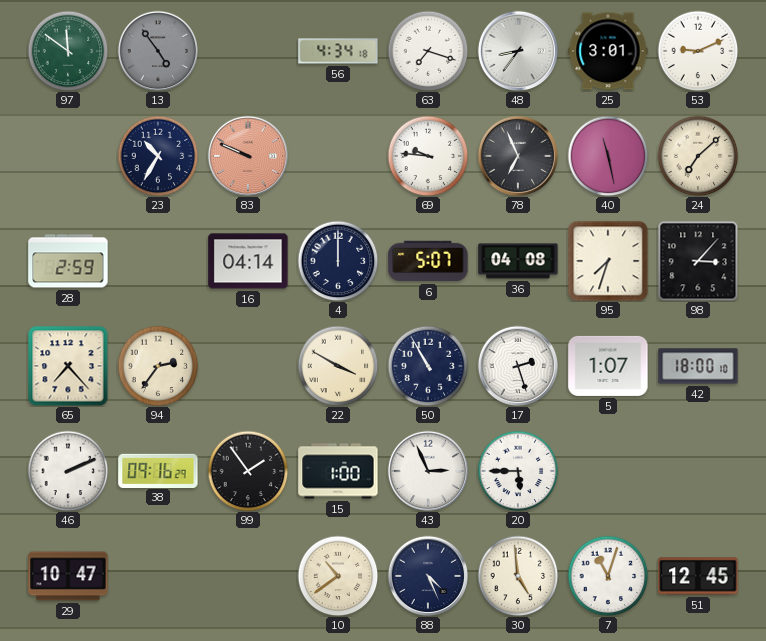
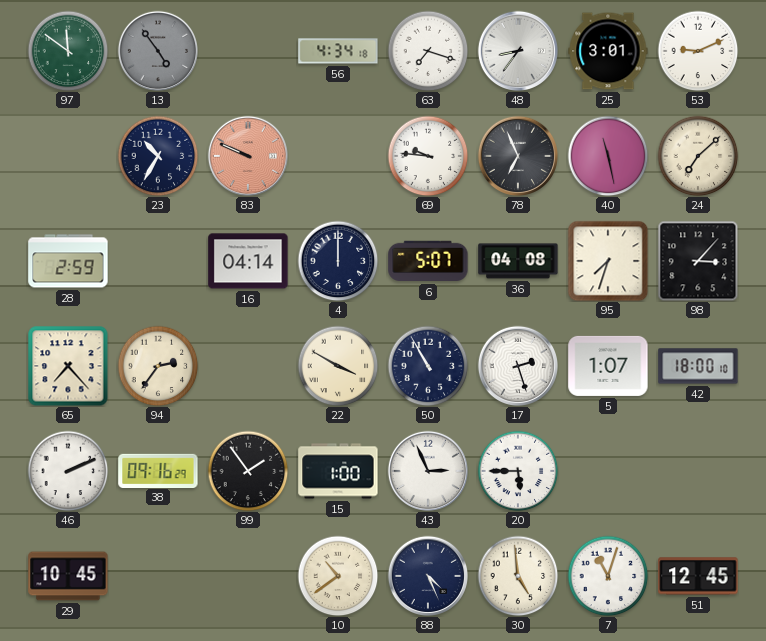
29: 10:47 -> 10:45 (68, 576)
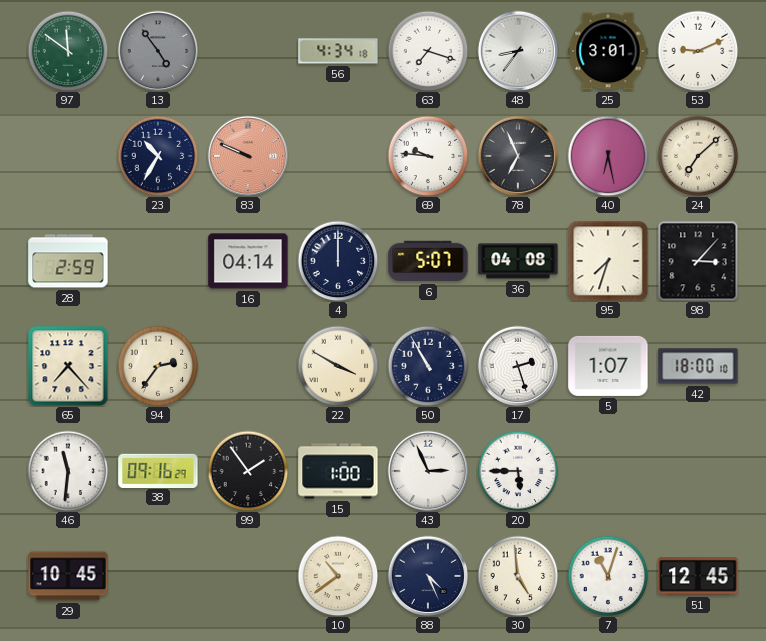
40: 11:28 -> 6:28 (608, 156)
46: 2:11 -> 11:31 (68, 471)
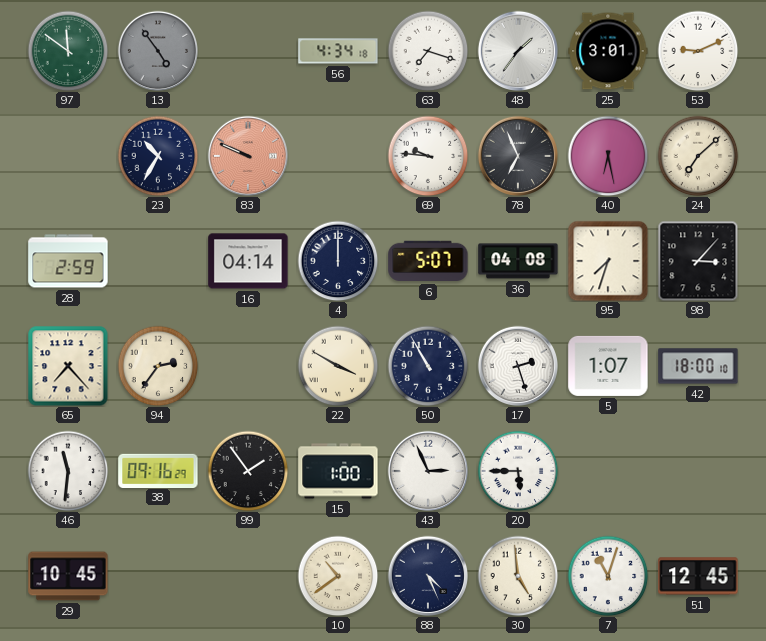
48: 8:36 -> 1:36 (517, 50)
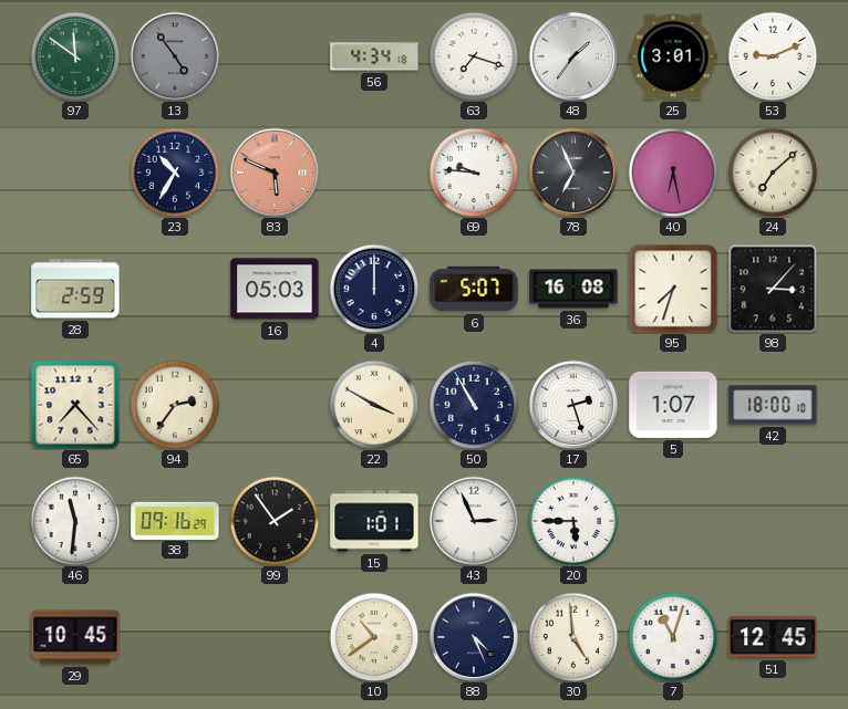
83: 9:49 -> 5:49 (273, 171)
16: 04:14 -> 05:03 (275, 289)
36: 04:08 -> 16:08 (573, 289)
15: 1:00 -> 1:01 (374, 521)
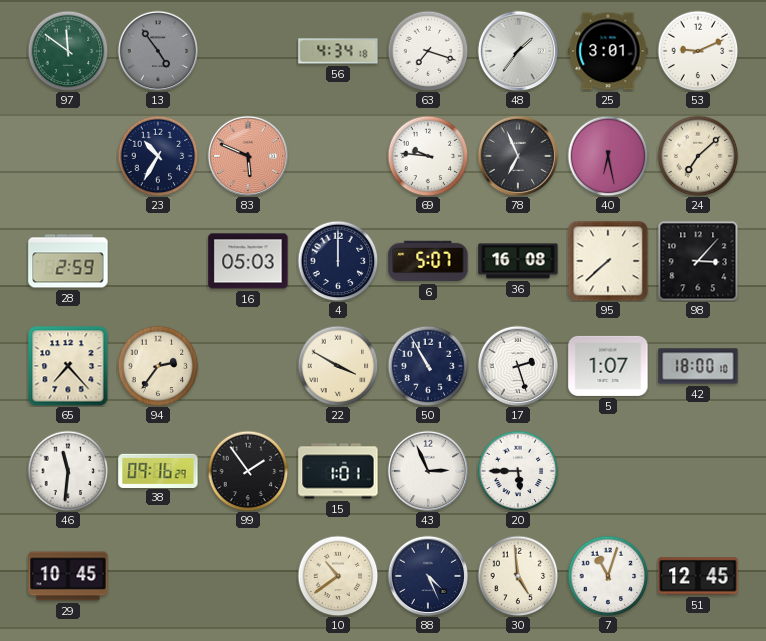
95: 7:33 -> 7:38 (608, 261)
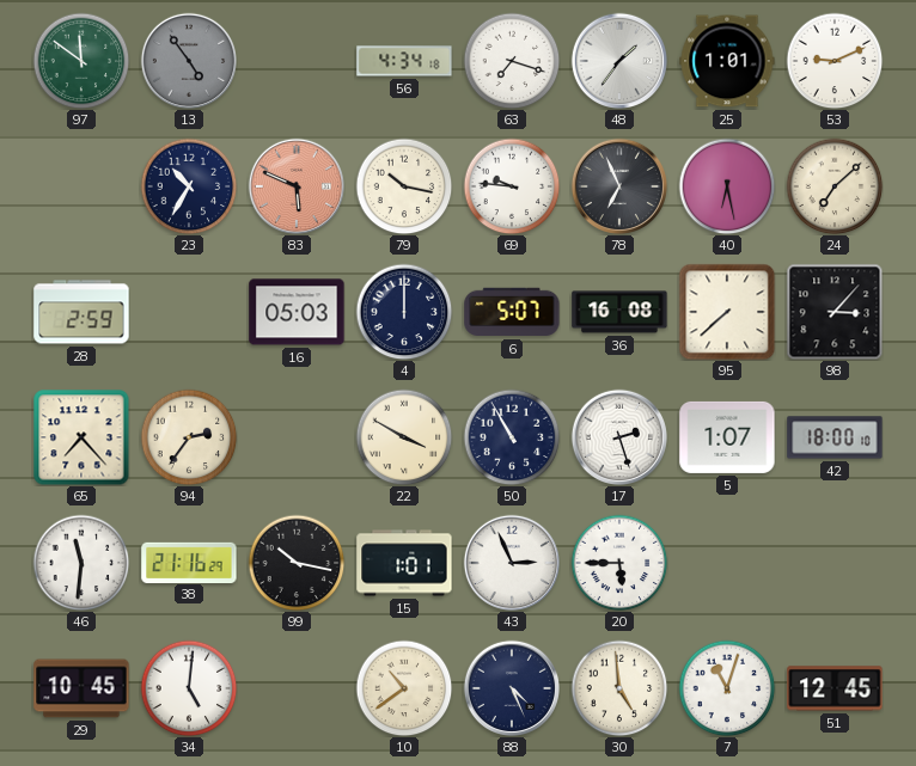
25: 3:01 -> 1:01 (727, 61)
79: none -> 10:17 (404, 186)
38: 09:16 -> 21:16 (189, 562)
99: 1:54 -> 10:17 (297, 563)
34: none -> 5:01 (189, 688)
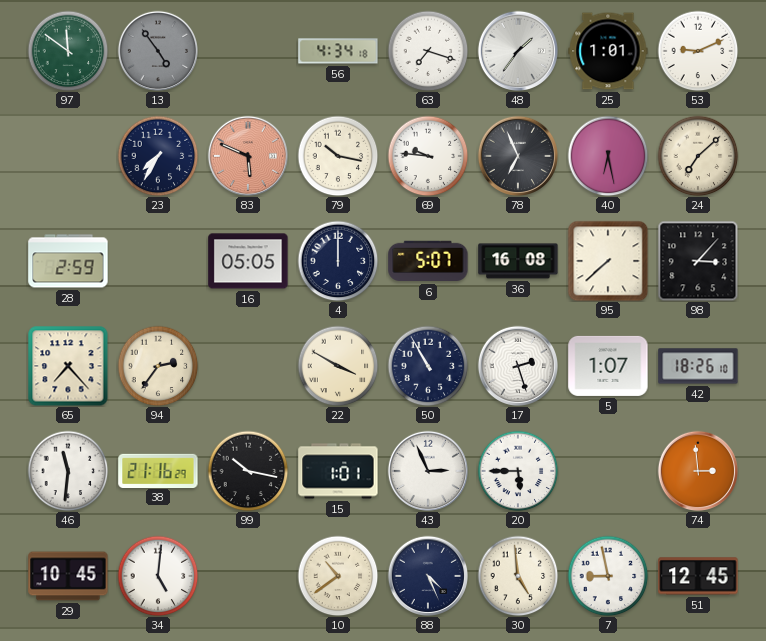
23: 10:35 -> 7:35 (158, 156)
16: 05:03 -> 05:05 (248, 261)
42: 18:00 -> 18:26 (698, 366)
74: none -> 2:59 (697, 470)
7: 11:03 -> 8:58 (608, 576)
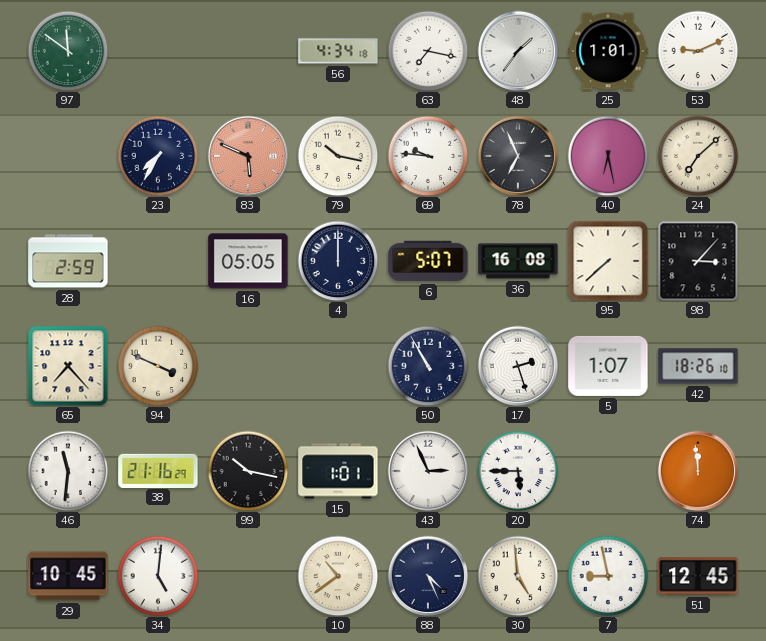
13: 4:54 -> none (157, 50)
63: 7:18 -> 7:17 (428, 51)
94: 2:36 -> 3:49 (158, 366)
22: 3:50 -> none (338, 366)
74: 2:59 -> 11:59 (697, 470)
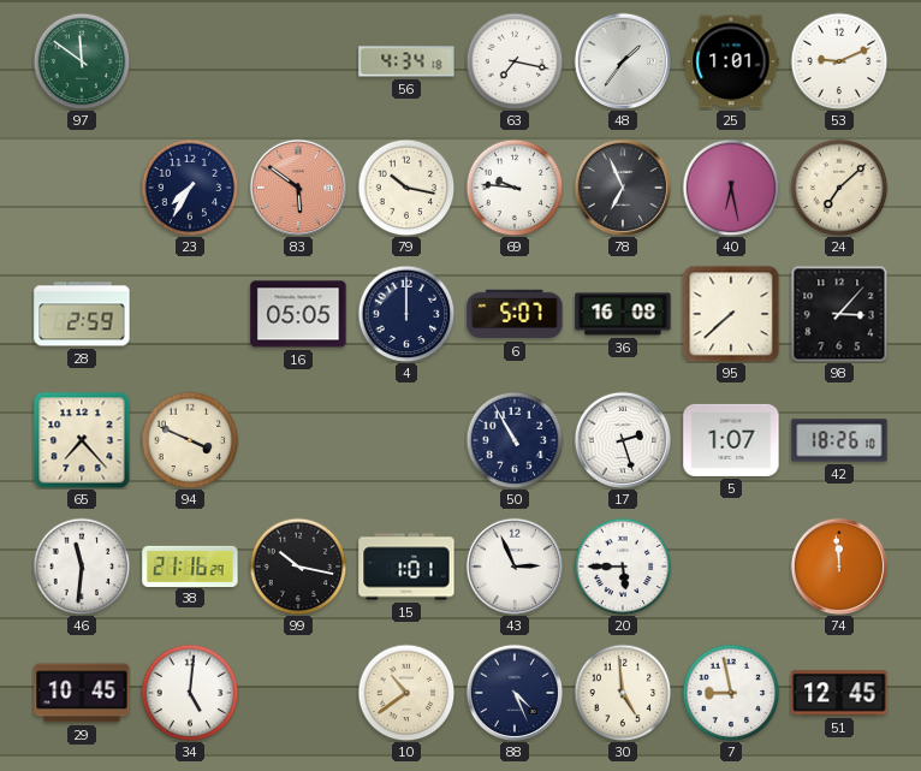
83: 5:49 -> 5:51 (297, 186)
